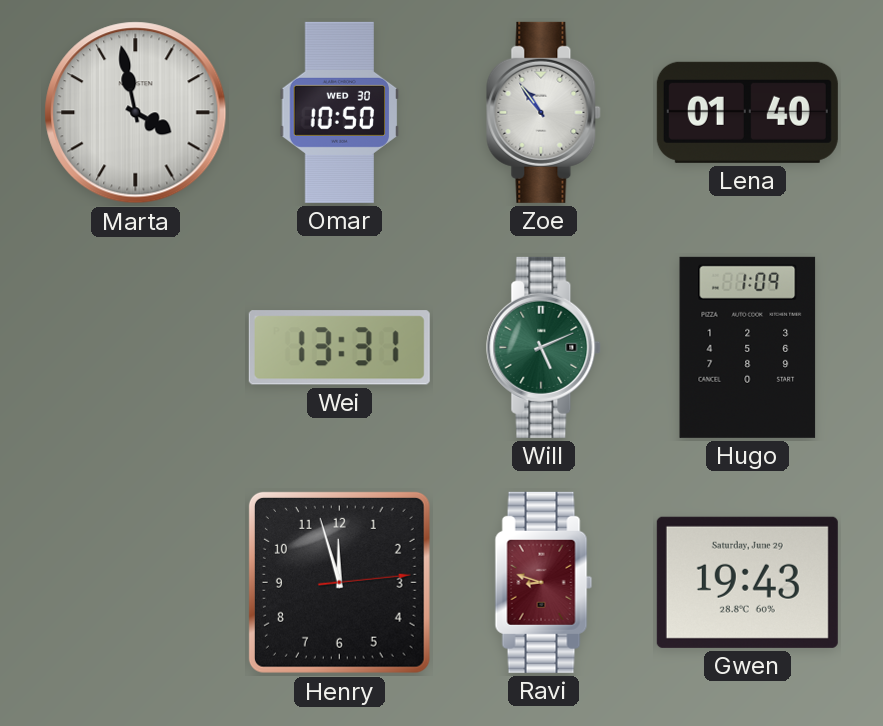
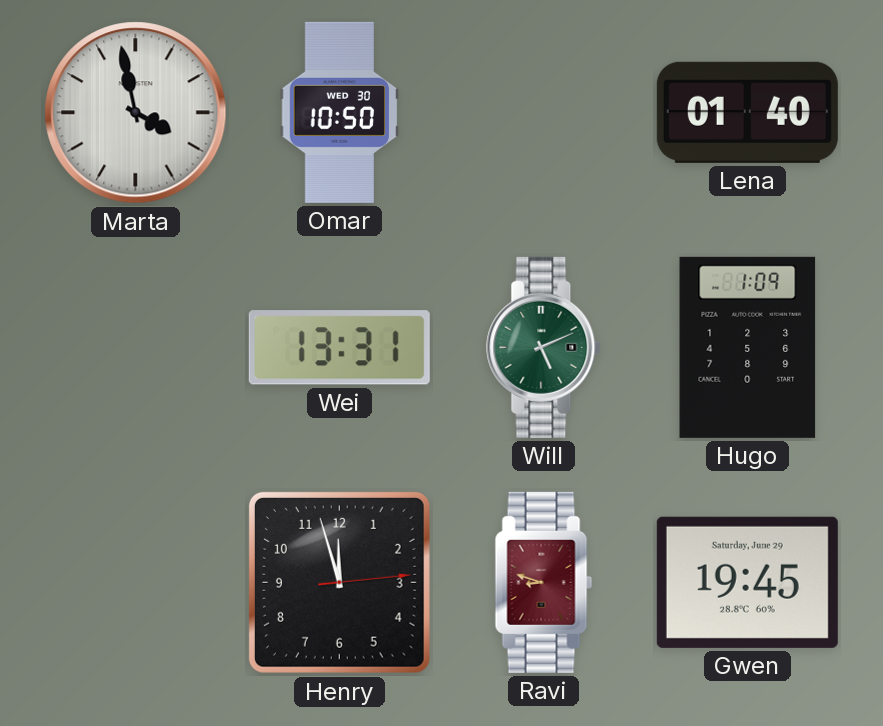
Zoe: 10:54 -> none (544, 112)
Gwen: 19:43 -> 19:45 (747, 582)
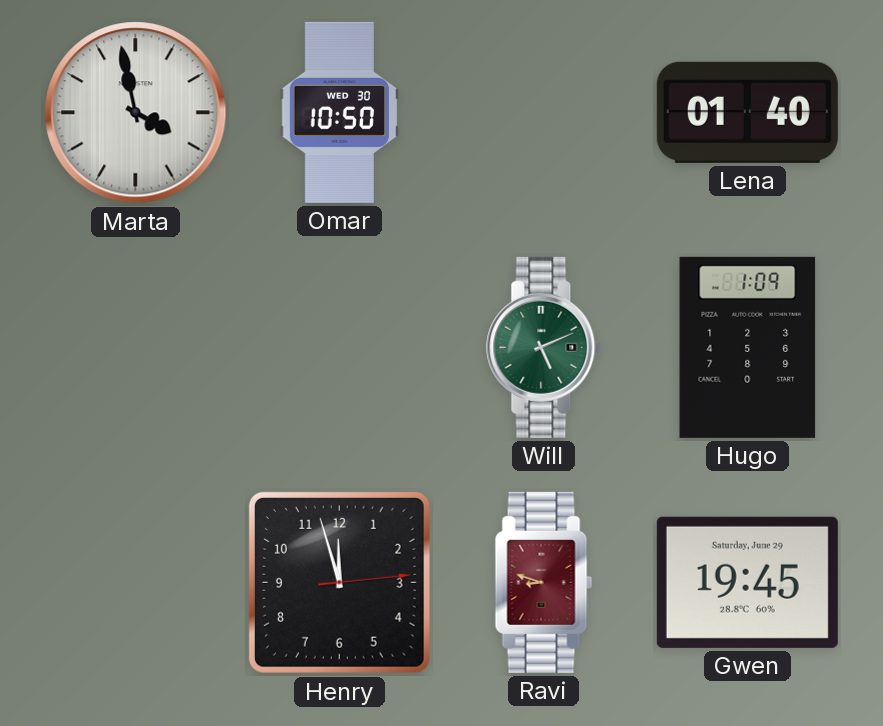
Wei: 13:31 -> none (339, 348)
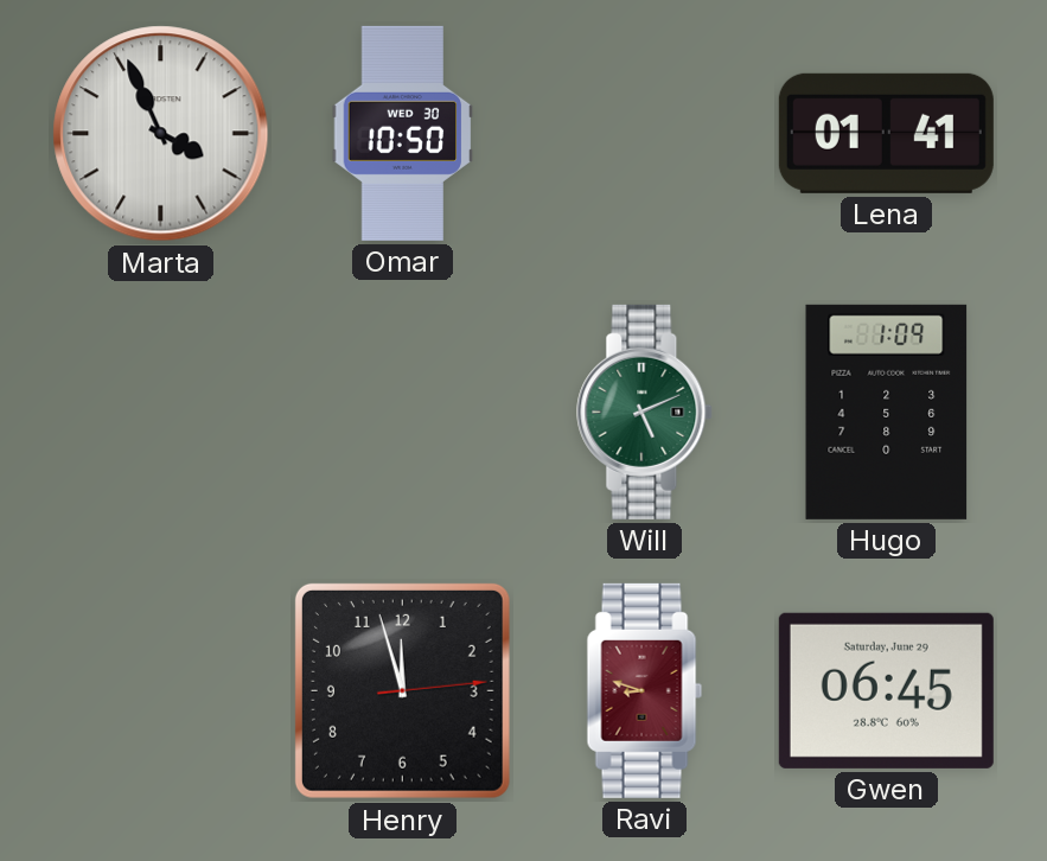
Marta: 3:58 -> 3:56 (161, 134)
Lena: 01:40 -> 01:41 (886, 133)
Gwen: 19:45 -> 06:45 (886, 690)
